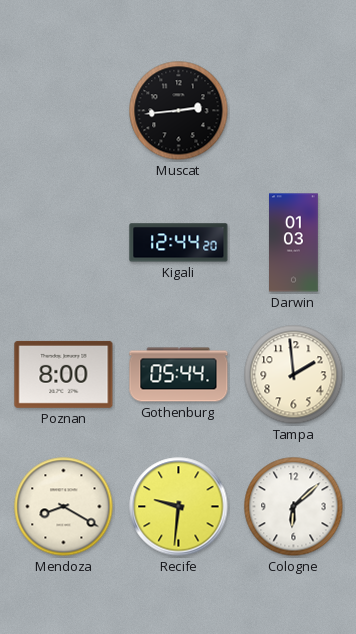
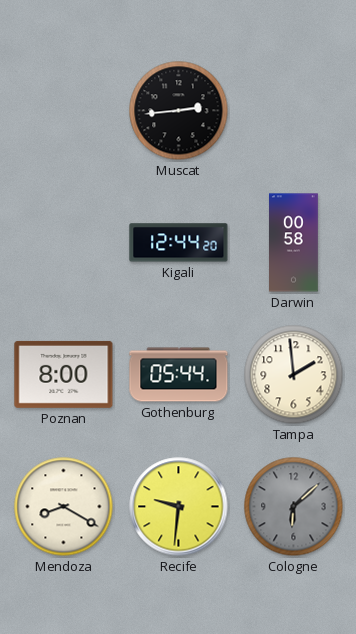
Darwin: 01:03 -> 00:58 (294, 243)
Cologne dial: white -> grey (294, 507)
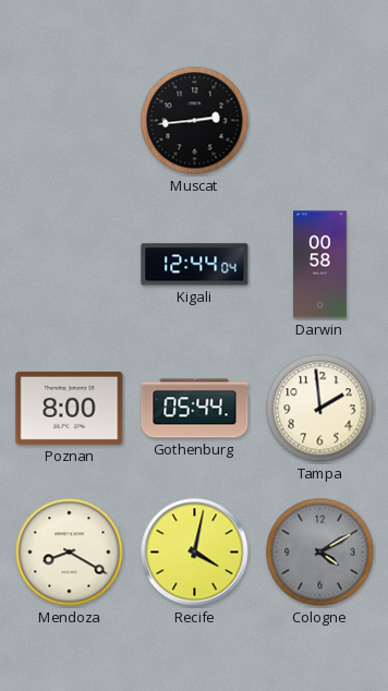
Kigali: 12:44:20 -> 12:44:04 (195, 265)
Recife: 9:31 -> 4:02 (195, 553)
Cologne: 6:08 -> 4:10 (320, 553)
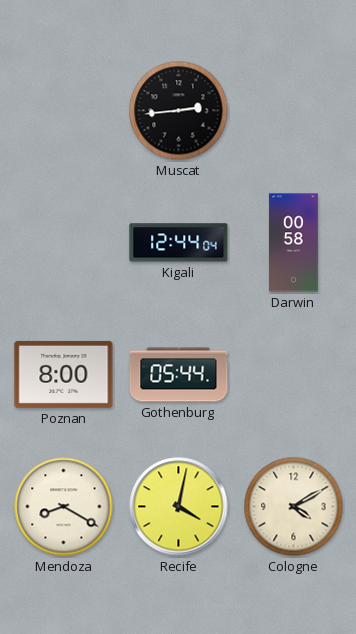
Tampa: 1:59 -> none (320, 409)
Cologne dial: grey -> cream (294, 507)
